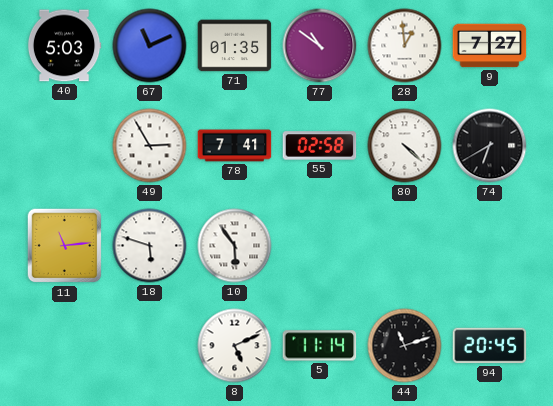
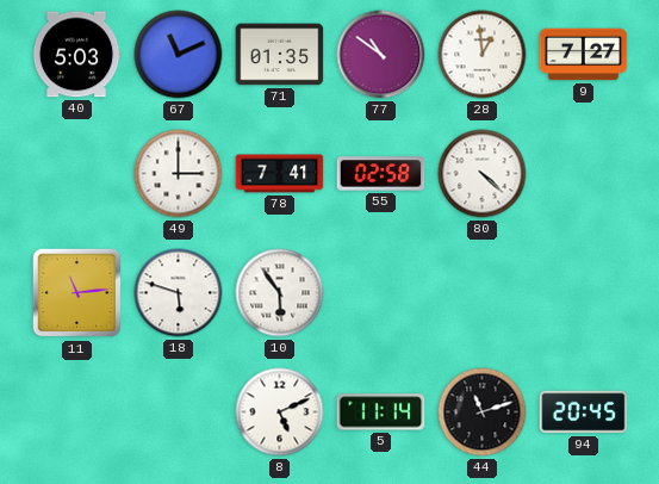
49: 2:55 -> 3:00 (179, 174)
74: 6:40 -> none (490, 146)
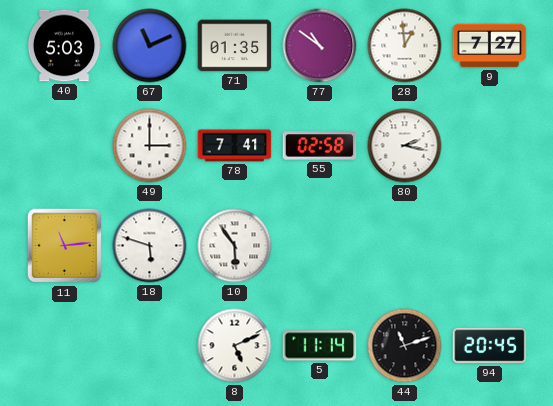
80: 4:22 -> 2:17 (405, 146)
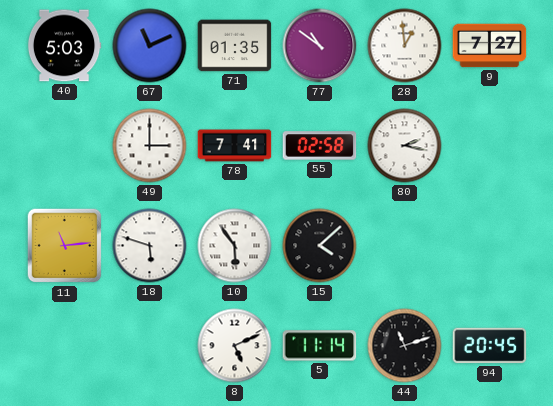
15: none -> 4:08 (320, 246)
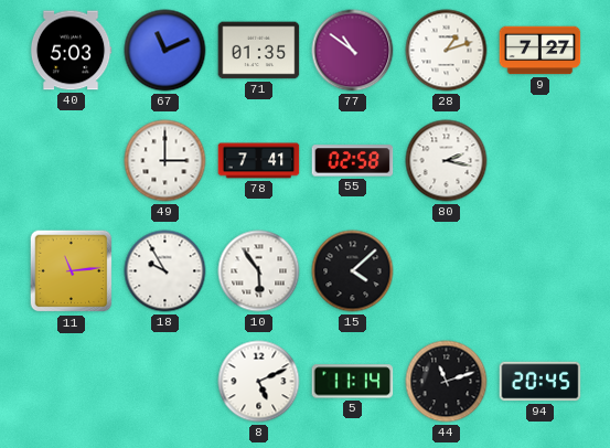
28: 12:59 -> 1:12 (447, 51)
18: 5:48 -> 9:55 (165, 271)
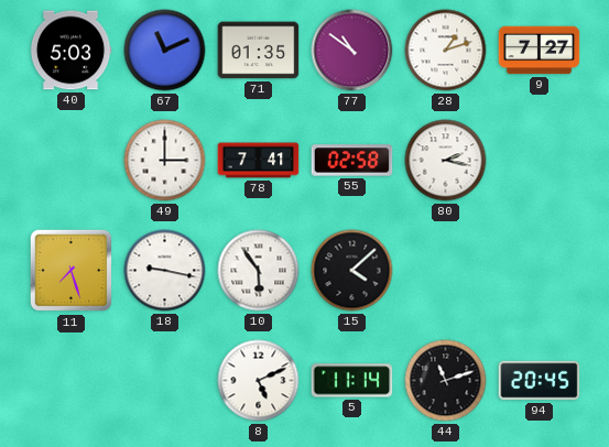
11: 11:14 -> 7:27 (72, 271)
18: 9:55 -> 9:17 (165, 271)
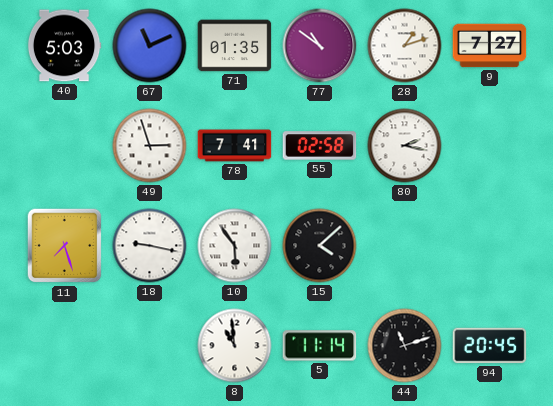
49: 3:00 -> 2:57 (150, 146)
8: 5:11 -> 10:59 (235, 346)
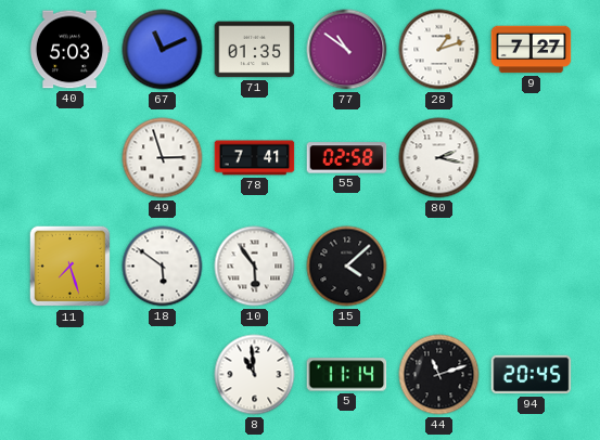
18: 9:17 -> 5:51 (163, 267)
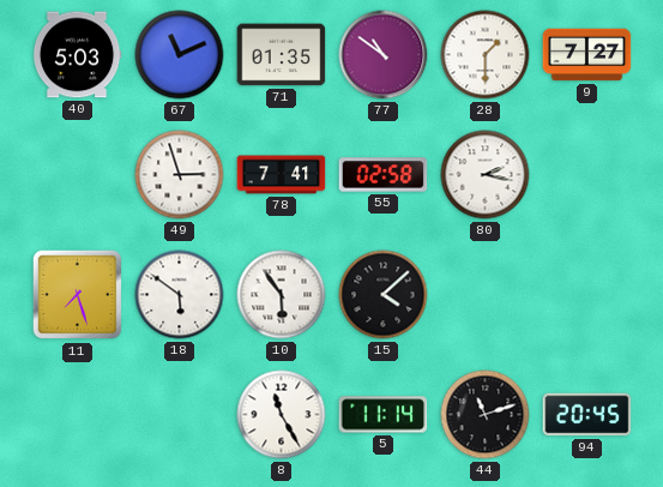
28: 1:12 -> 1:30 (486, 55)
8: 10:59 -> 11:25 (282, 415)
